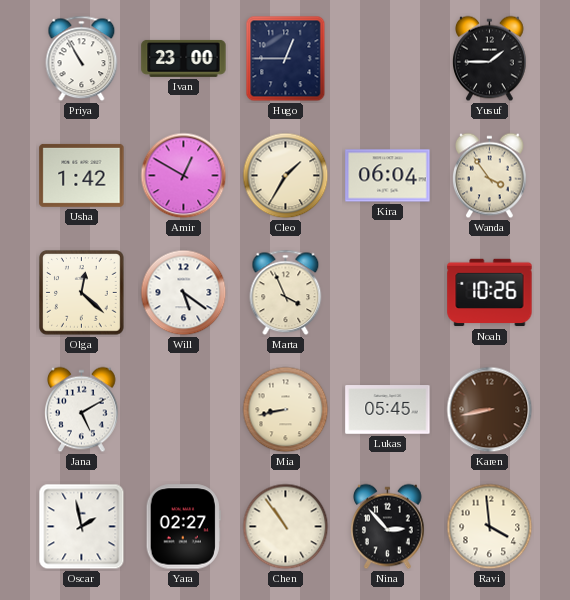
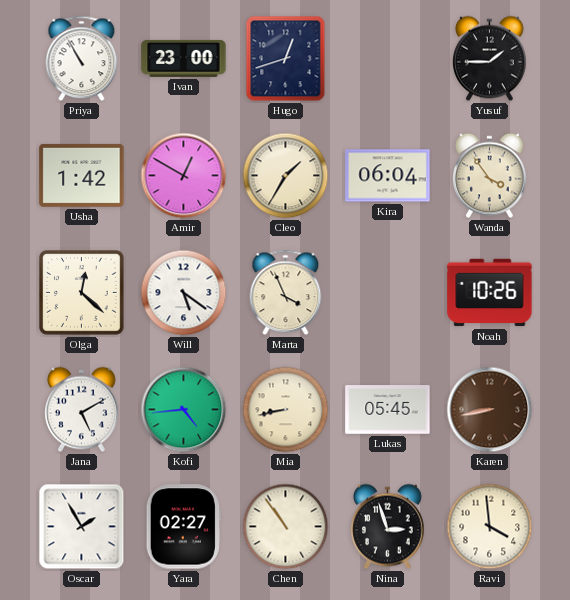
Hugo: 12:45 -> 12:42 (286, 59)
Kofi: none -> 4:44 (184, 410)
Oscar: 1:58 -> 1:55 (82, 527)
Nina: 2:53 -> 2:57 (388, 527)
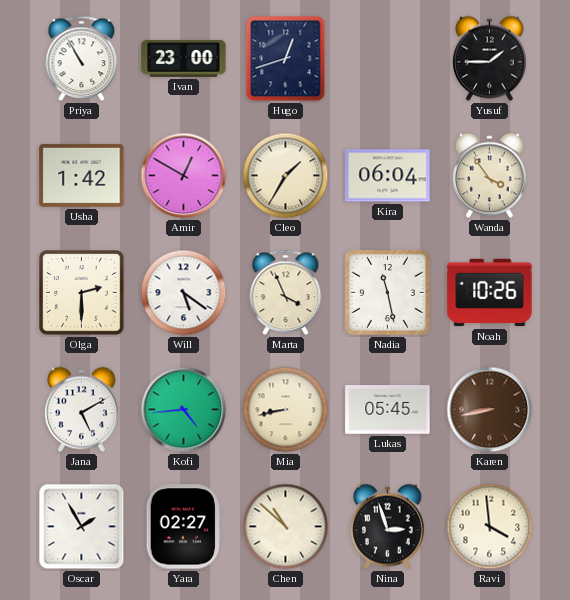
Olga: 12:22 -> 2:30 (82, 293)
Nadia: none -> 11:28 (388, 293)
Chen: 10:54 -> 10:52 (286, 527)
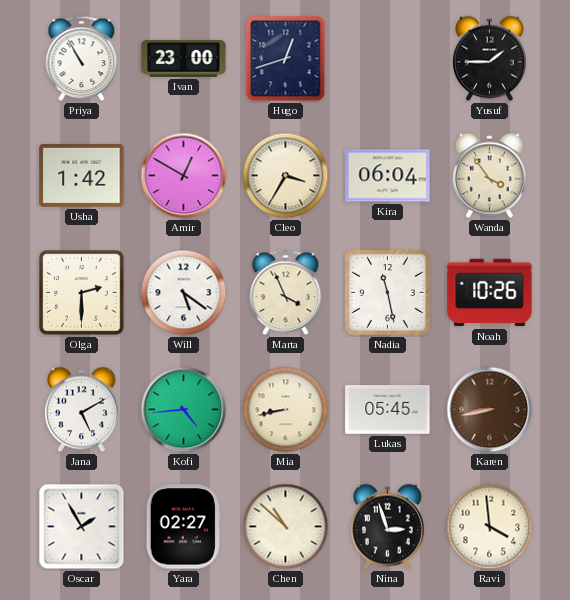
Cleo: 1:35 -> 3:35 (286, 176)
